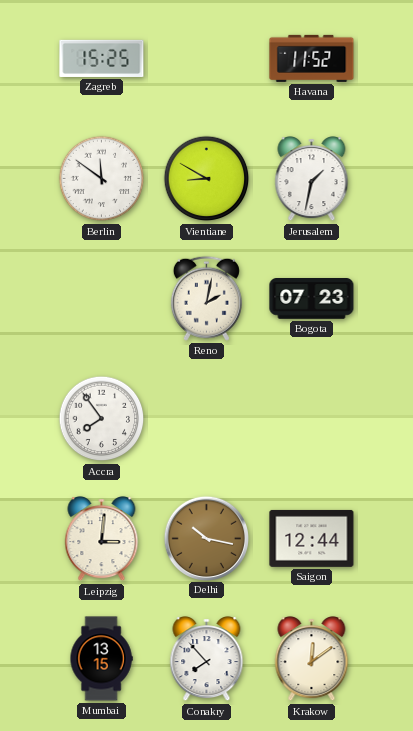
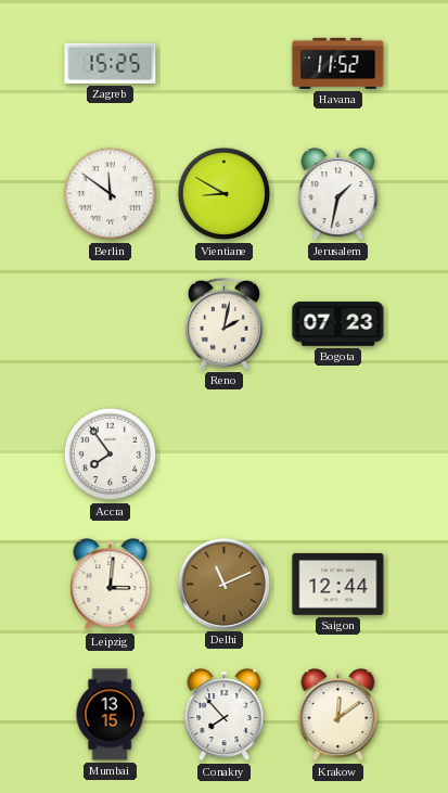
Delhi: 10:17 -> 11:11 (223, 584)
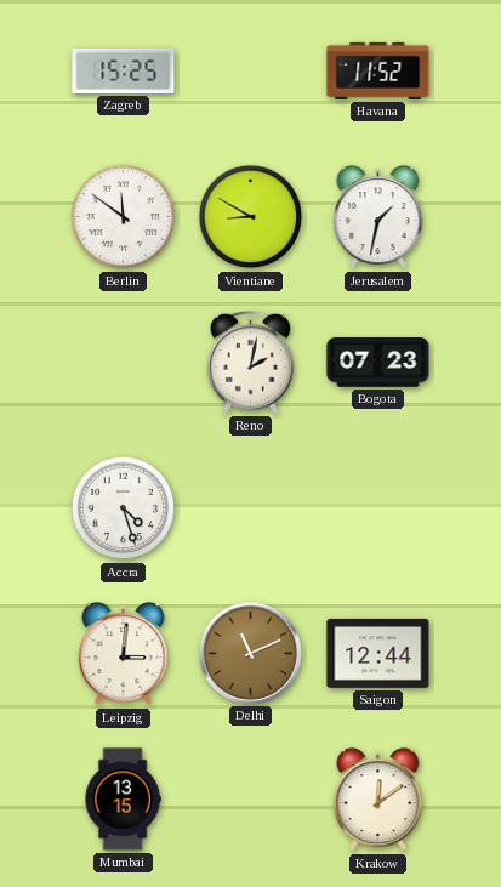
Accra: 7:54 -> 4:27 (124, 508)
Conakry: 7:53 -> none (225, 715)
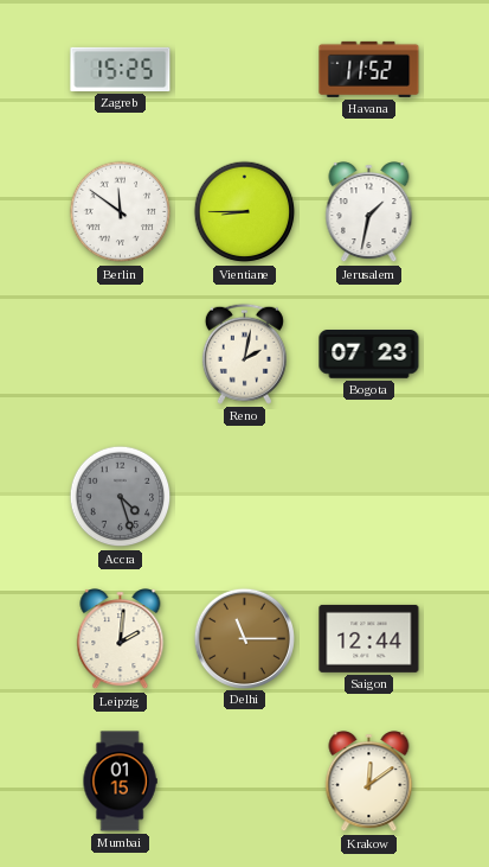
Vientiane: 8:50 -> 8:45 (245, 212)
Accra dial: white -> grey (121, 497)
Leipzig: 3:01 -> 2:01 (121, 639)
Delhi: 11:11 -> 11:15 (244, 638)
Mumbai: 13:15 -> 01:15 (120, 782)
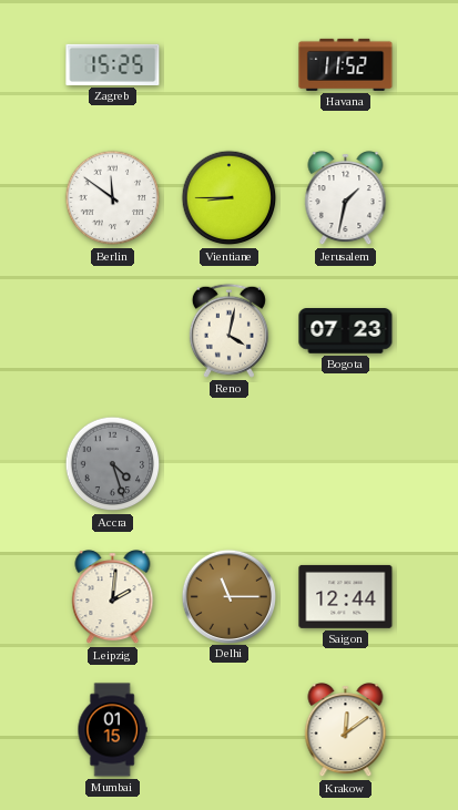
Reno: 2:02 -> 4:02 (228, 330)
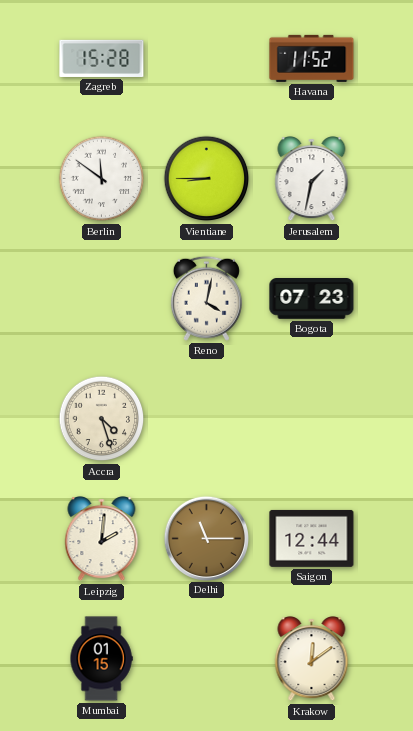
Zagreb: 15:25 -> 15:28 (102, 58)
Accra dial: grey -> cream (102, 419)
